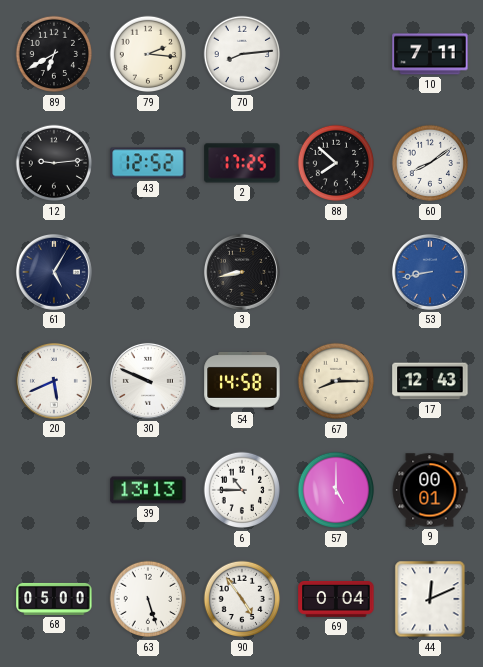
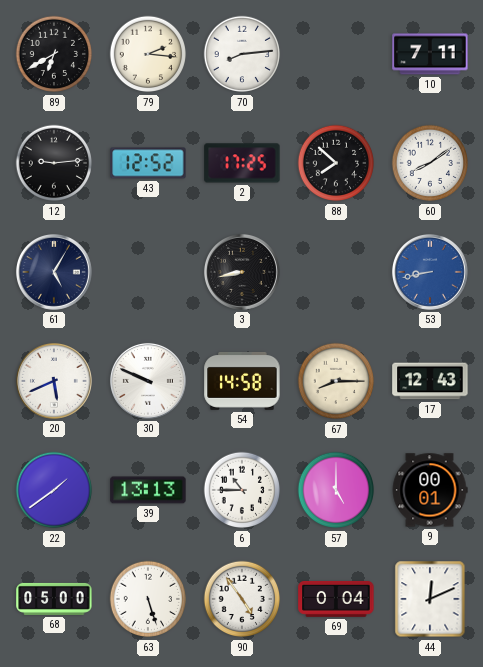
22: none -> 1:39 (54, 490)
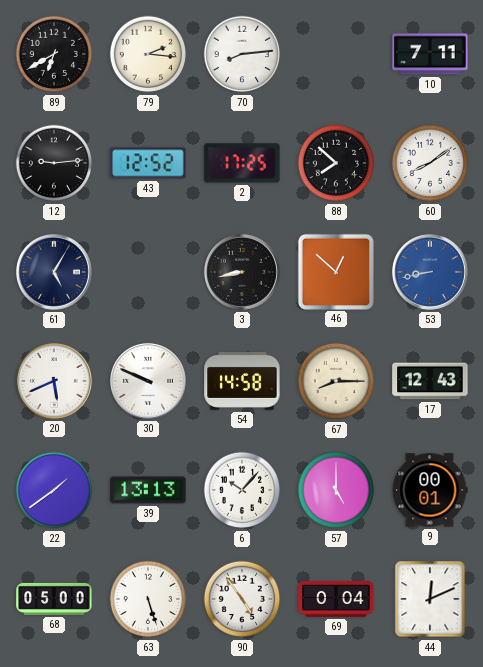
46: none -> 12:52 (335, 271)
6: 10:45 -> 10:07 (242, 490)
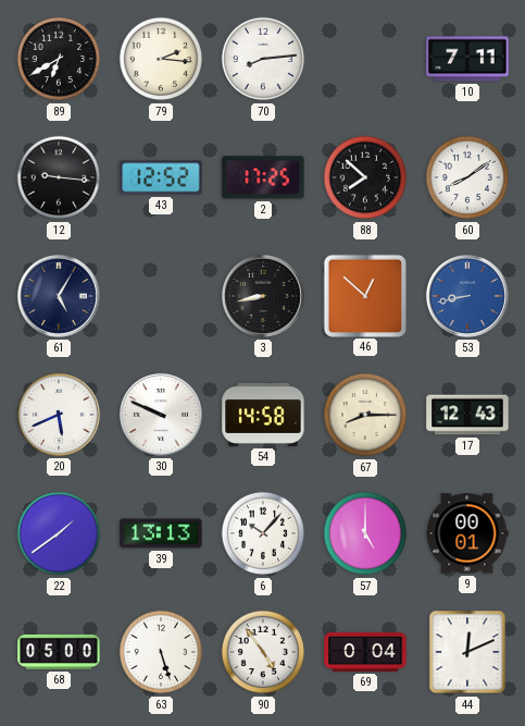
12: 9:14 -> 9:16 (59, 177)
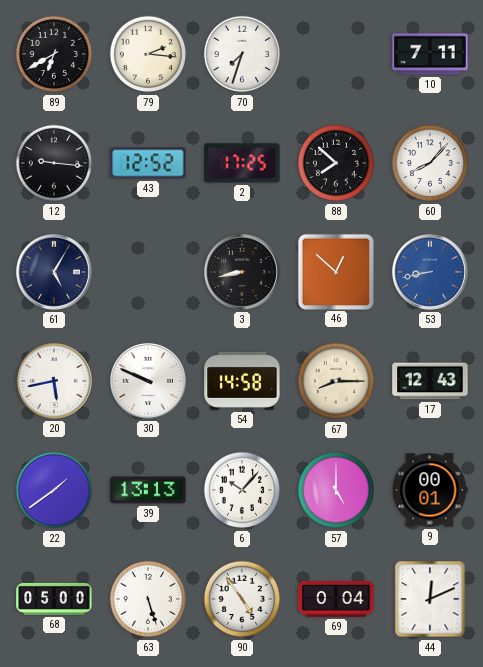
70: 8:14 -> 7:33 (242, 54)
60: 8:09 -> 8:07 (430, 163)
20: 5:41 -> 5:43 (54, 381)
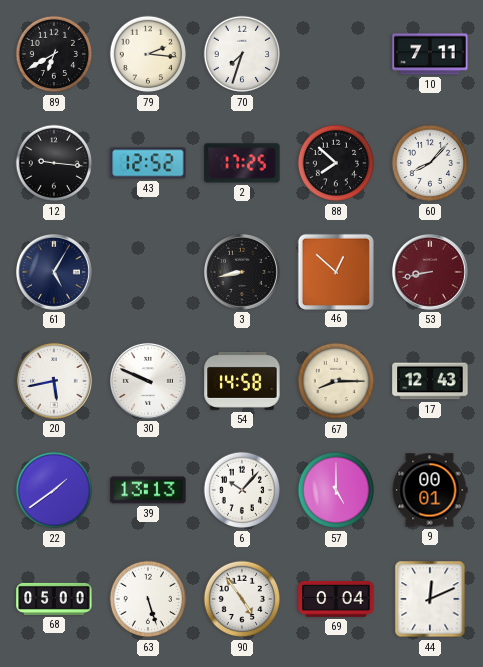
53 dial: blue -> burgundy (430, 272)
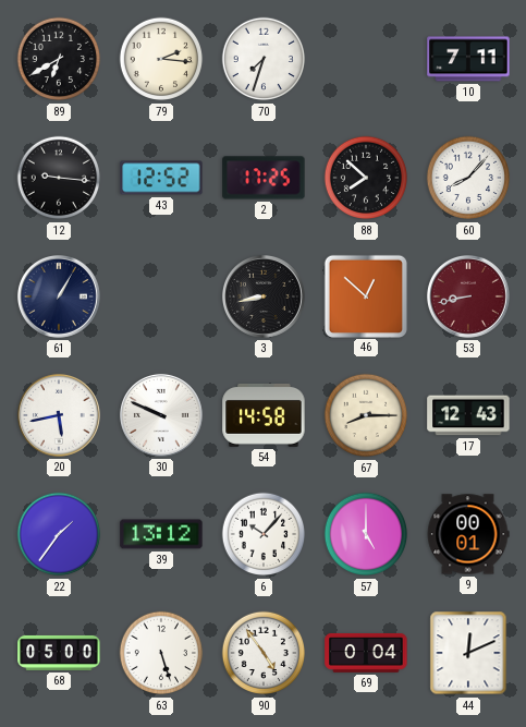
61: 5:05 -> 1:05 (59, 296)
22: 1:39 -> 1:36 (59, 534)
39: 13:13 -> 13:12 (161, 534)
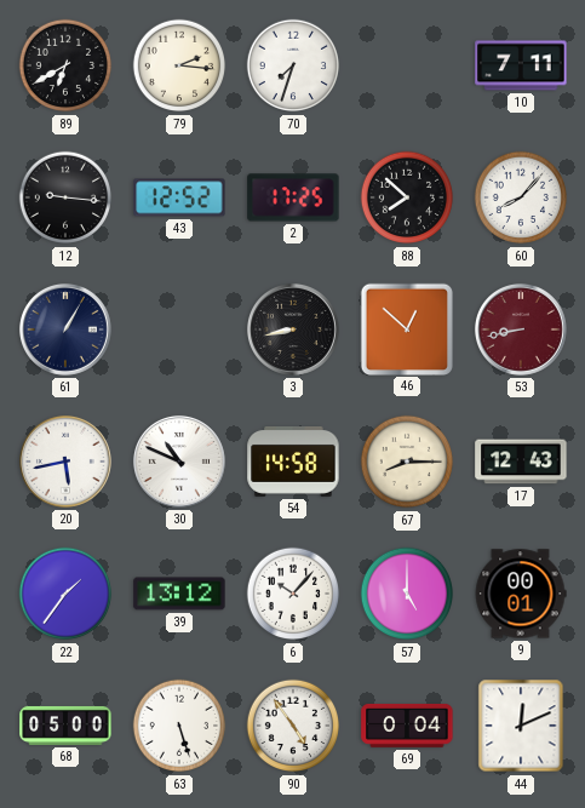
30: 9:49 -> 10:49 (179, 462)
